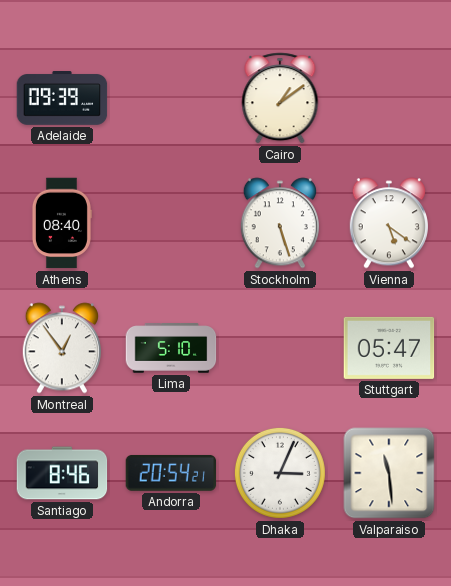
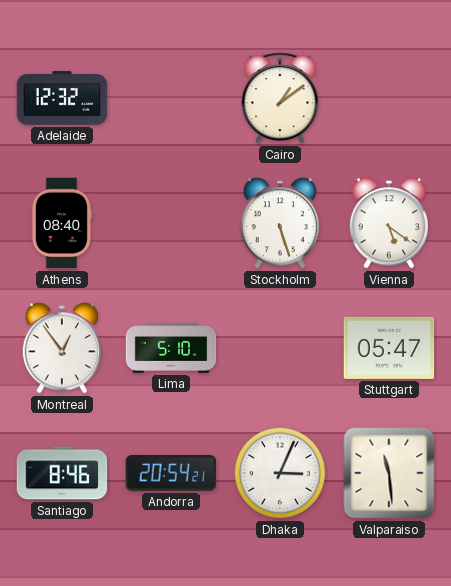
Adelaide: 09:39 -> 12:32 (62, 99)
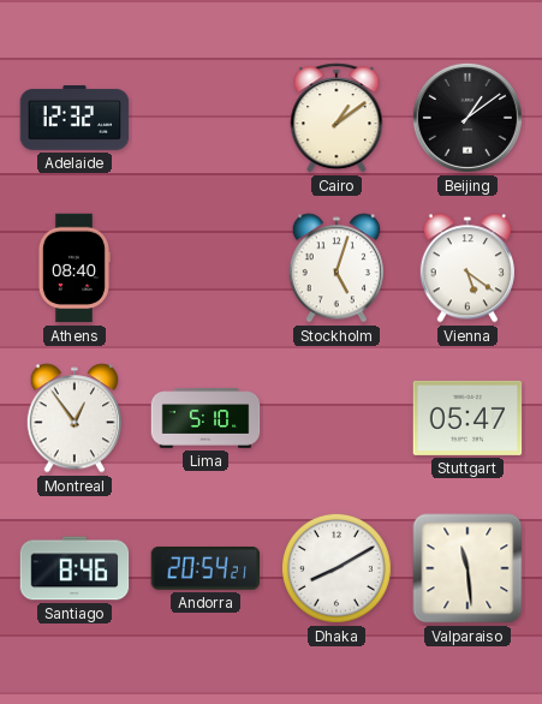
Beijing: none -> 1:09 (467, 118)
Stockholm: 5:27 -> 5:03 (336, 268)
Dhaka: 3:04 -> 8:10 (336, 568)
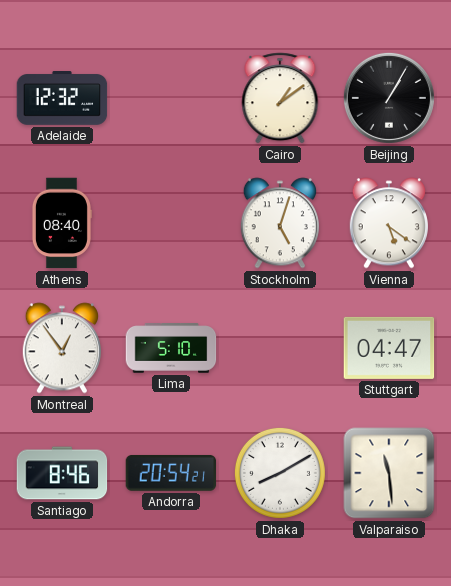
Beijing: 1:09 -> 1:05 (389, 98)
Stuttgart: 05:47 -> 04:47 (389, 348)
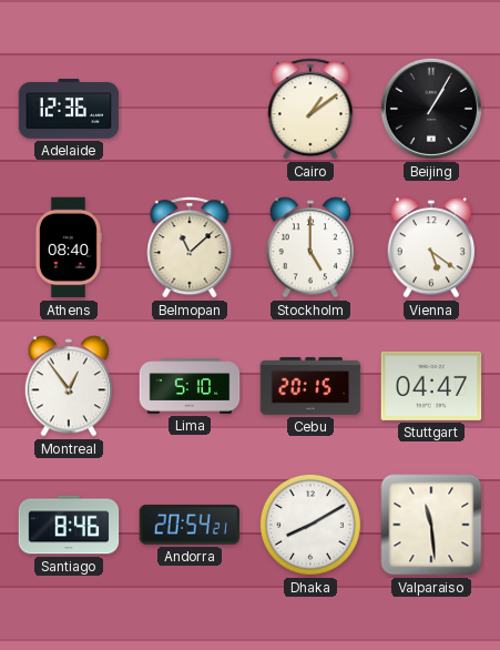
Adelaide: 12:32 -> 12:36 (69, 110)
Belmopan: none -> 11:08 (190, 247)
Stockholm: 5:03 -> 5:00 (310, 247)
Cebu: none -> 20:15 (310, 386)
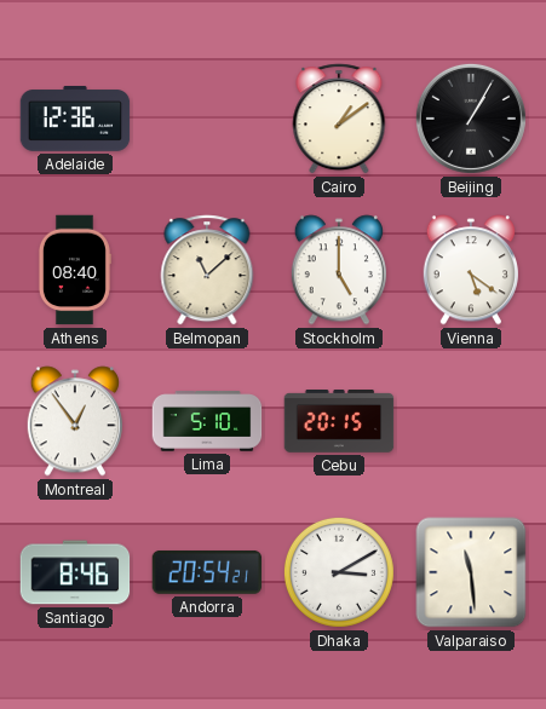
Stuttgart: 04:47 -> none (431, 386)
Dhaka: 8:10 -> 3:10 (339, 572)
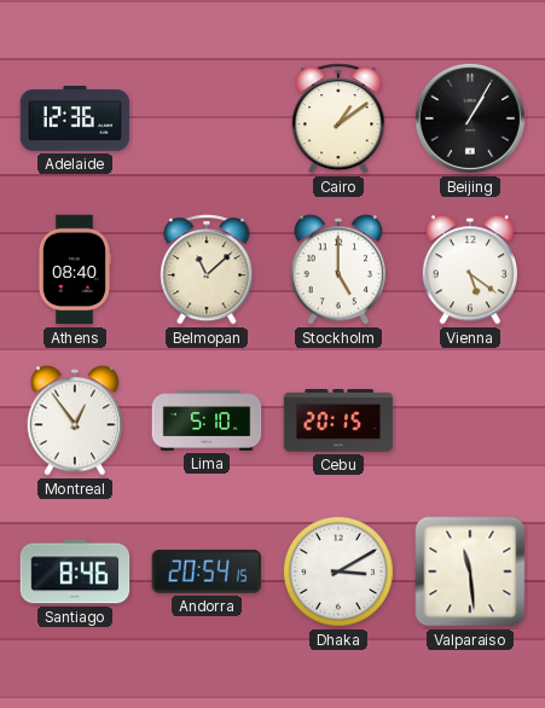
Andorra: 20:54:21 -> 20:54:15 (207, 571)
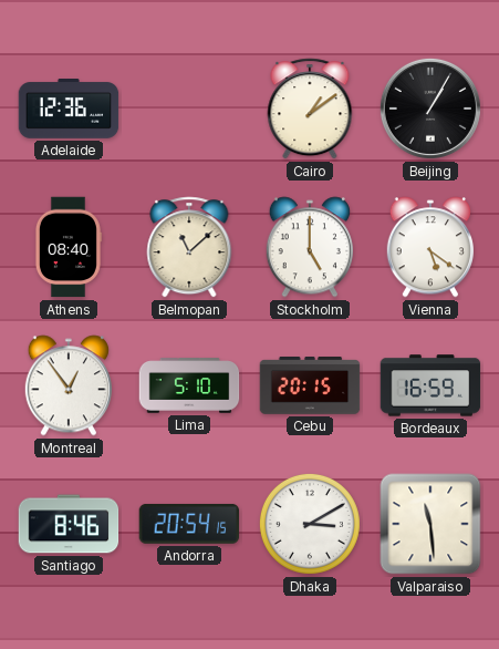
Bordeaux: none -> 16:59 (430, 385)
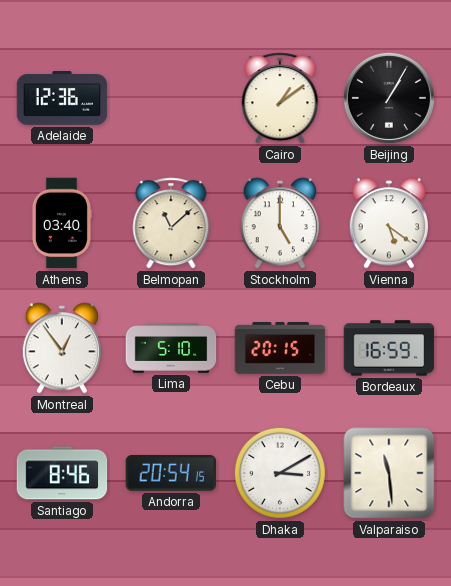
Athens: 08:40 -> 03:40 (61, 223)
